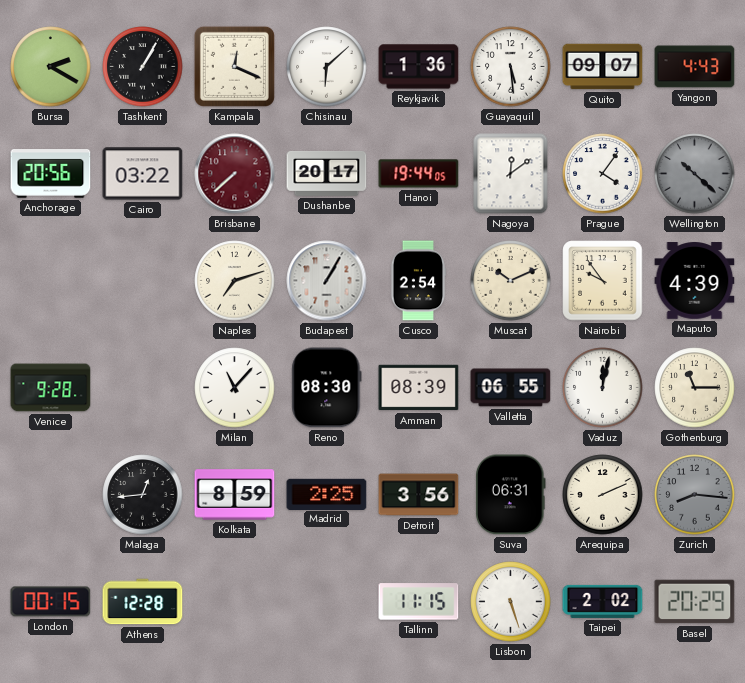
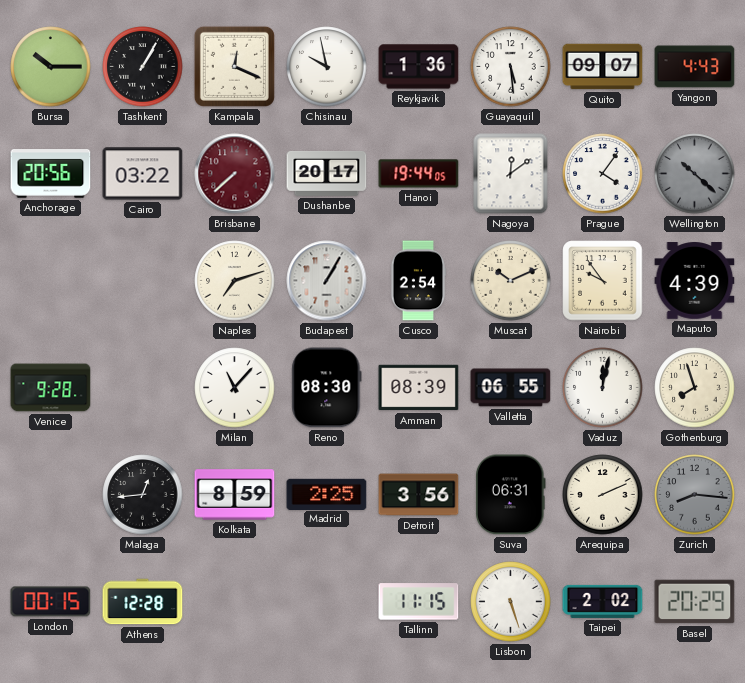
Bursa: 2:20 -> 10:15 (51, 67)
Chisinau: 6:08 -> 9:58 (327, 67)
Gothenburg: 11:15 -> 7:57 (695, 388)
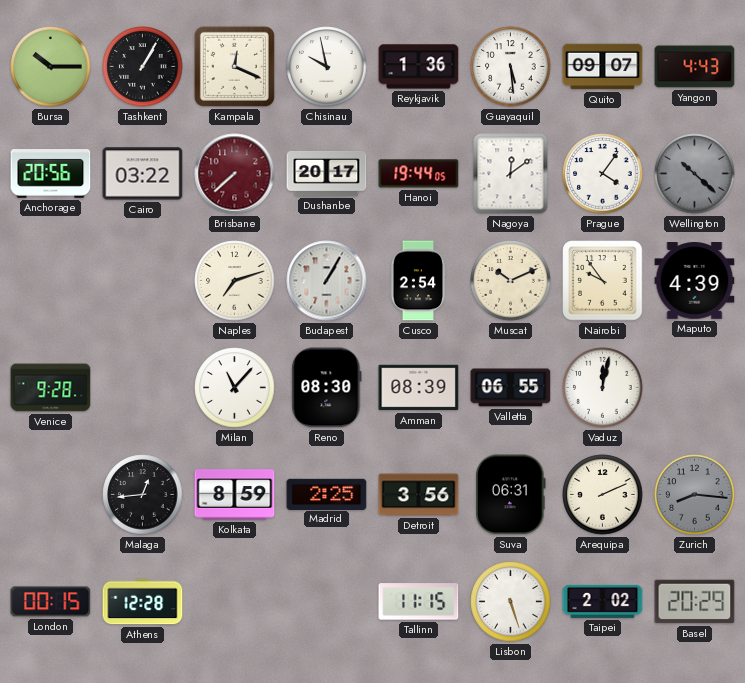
Gothenburg: 7:57 -> none (695, 388)
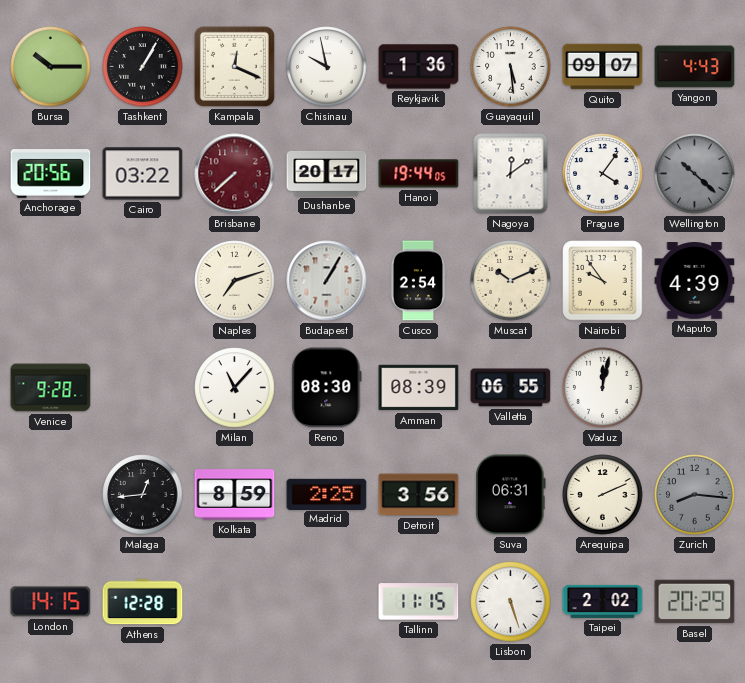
London: 00:15 -> 14:15 (51, 602)
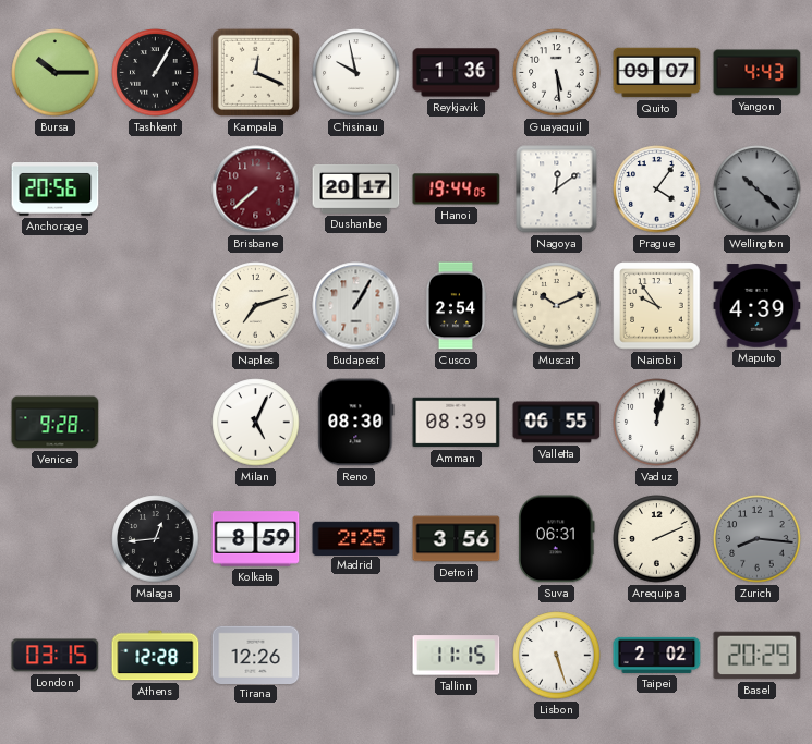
Cairo: 03:22 -> none (143, 174)
Milan: 11:07 -> 5:04 (256, 423)
London: 14:15 -> 03:15 (56, 656)
Tirana: none -> 12:26 (256, 655)
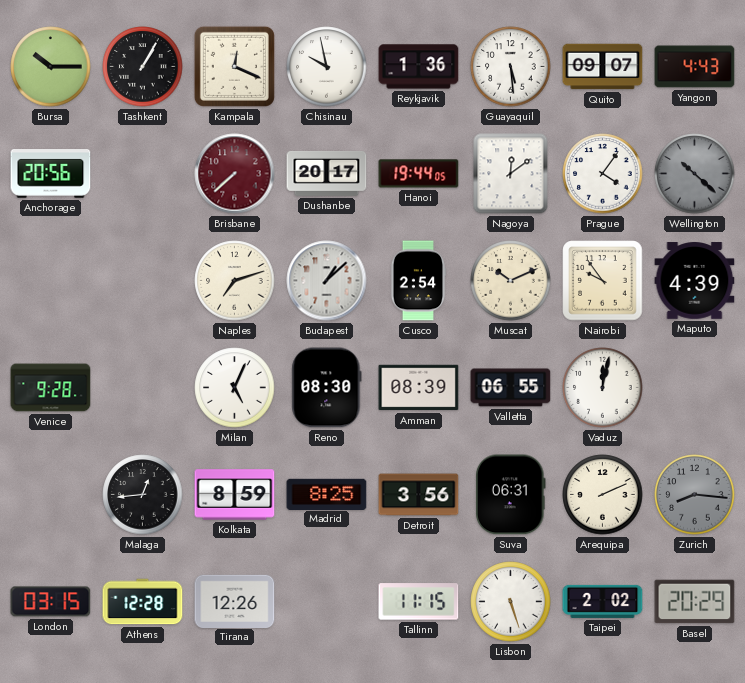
Budapest: 1:05 -> 1:08 (327, 281)
Madrid: 2:25 -> 8:25 (327, 494)
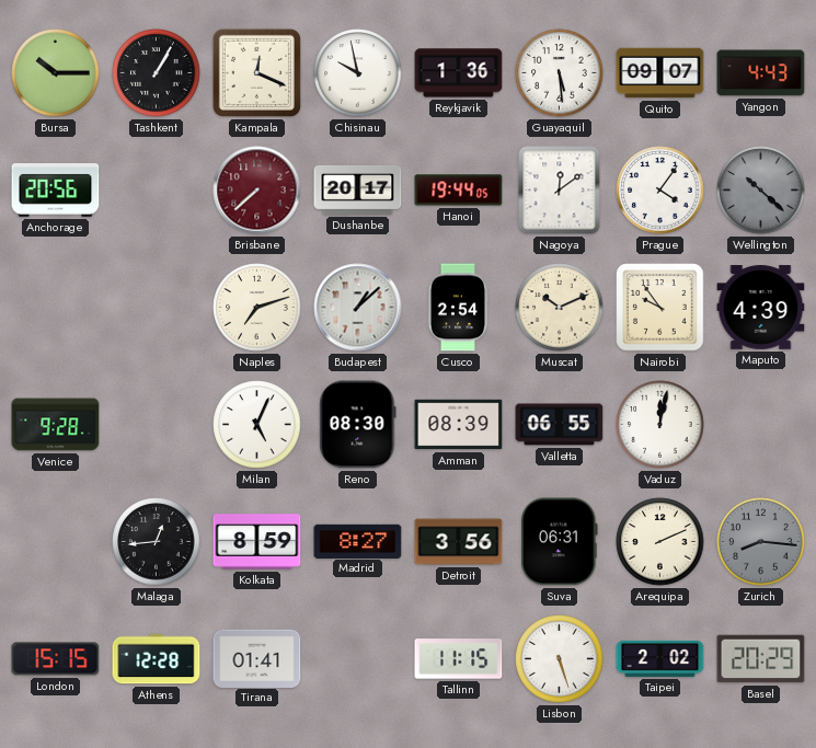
Madrid: 8:25 -> 8:27 (358, 541)
London: 03:15 -> 15:15 (56, 659)
Tirana: 12:26 -> 01:41 (257, 658)
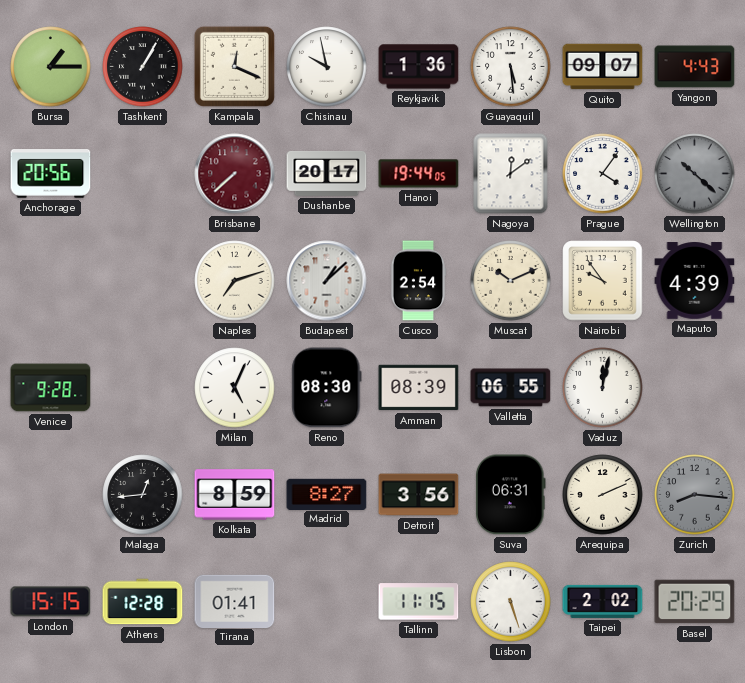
Bursa: 10:15 -> 1:15 (51, 67)
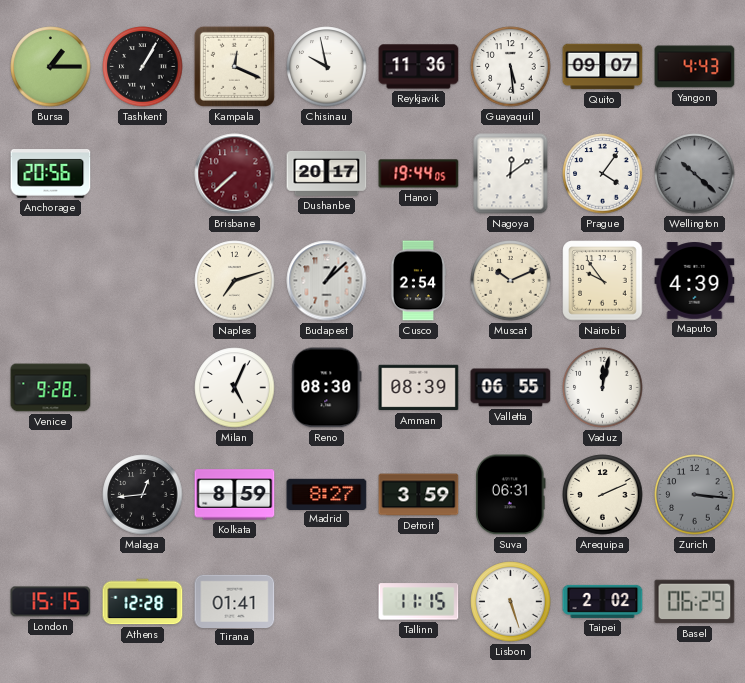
Reykjavik: 1:36 -> 11:36 (419, 67)
Detroit: 3:56 -> 3:59 (419, 495)
Zurich: 8:16 -> 3:16 (695, 495)
Basel: 20:29 -> 06:29 (695, 602)
